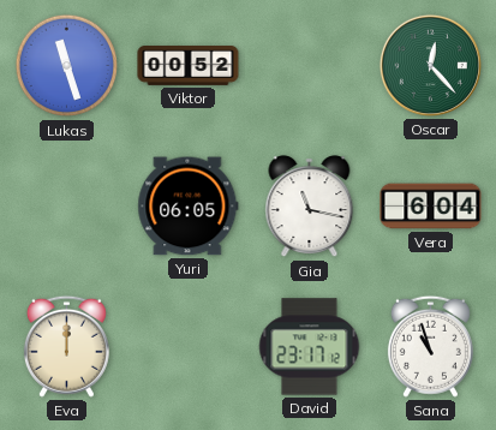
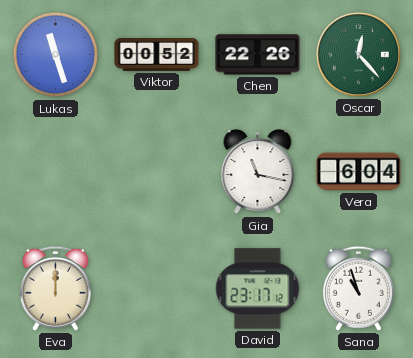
Chen: none -> 22:26 (258, 55)
Yuri: 06:05 -> none (189, 207)
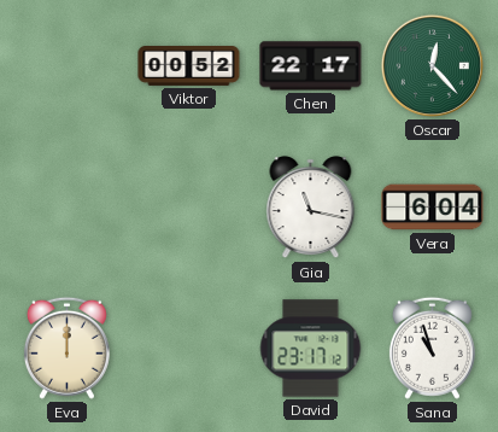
Lukas: 11:27 -> none (56, 55)
Chen: 22:26 -> 22:17 (311, 66)
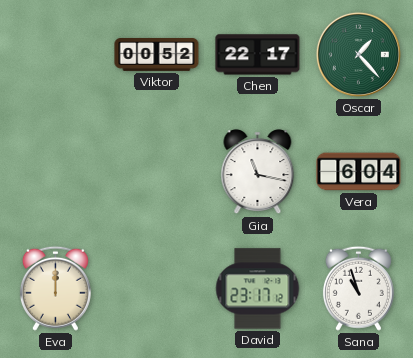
Oscar: 12:23 -> 1:23 (358, 54)
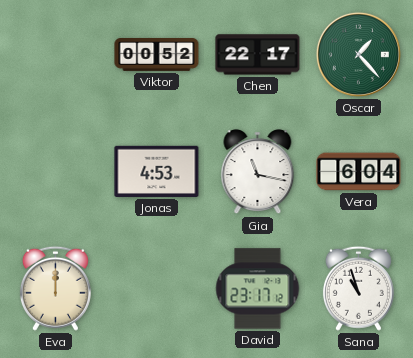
Jonas: none -> 4:53 (157, 171)
